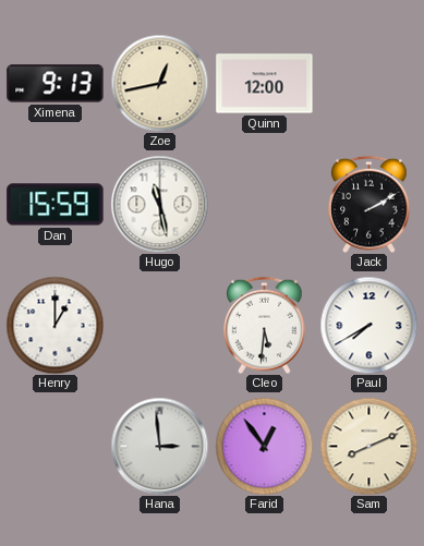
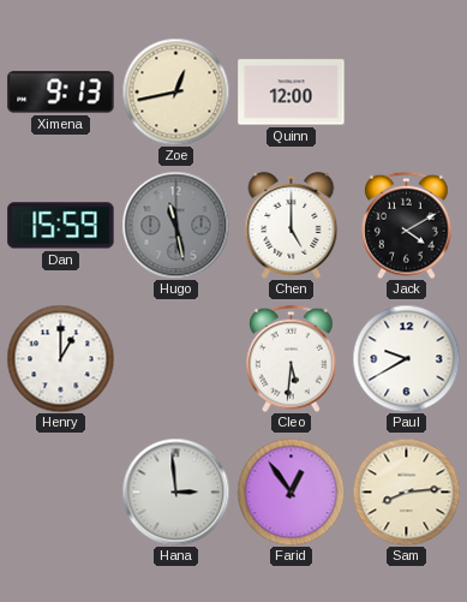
Hugo dial: white -> grey (175, 225)
Chen: none -> 5:00 (292, 225)
Jack: 2:10 -> 4:10 (407, 225)
Paul: 7:40 -> 9:40 (406, 358)
Sam: 8:11 -> 8:14 (406, 491)
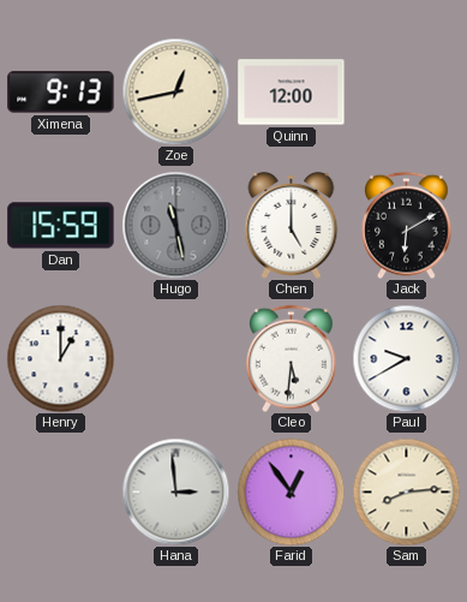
Jack: 4:10 -> 6:10 (407, 225)
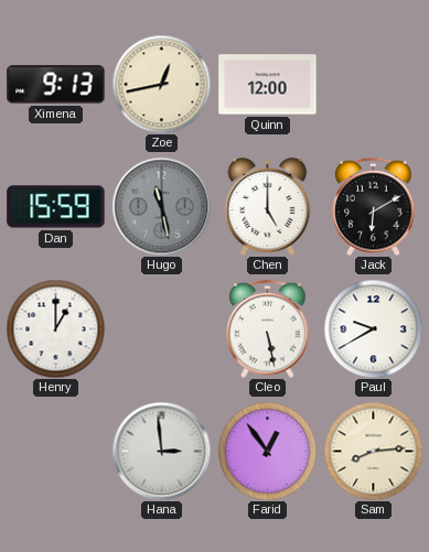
Cleo: 5:31 -> 5:28 (268, 328)
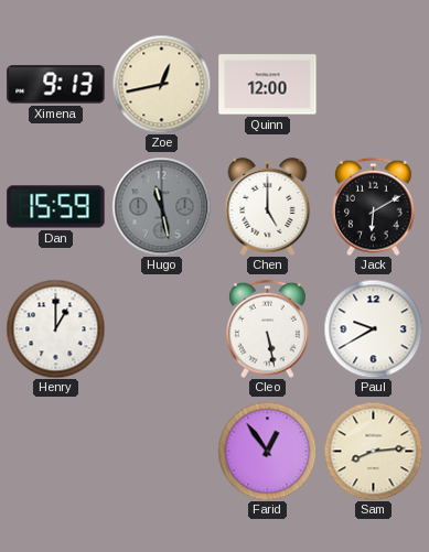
Hana: 2:59 -> none (161, 451)
